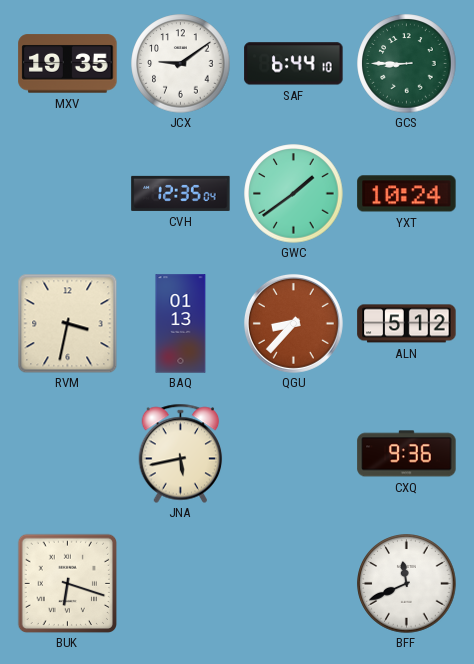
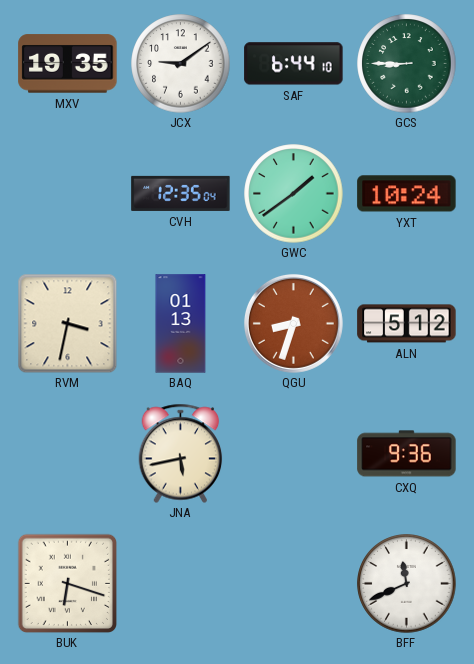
QGU: 8:37 -> 8:33 (293, 323)
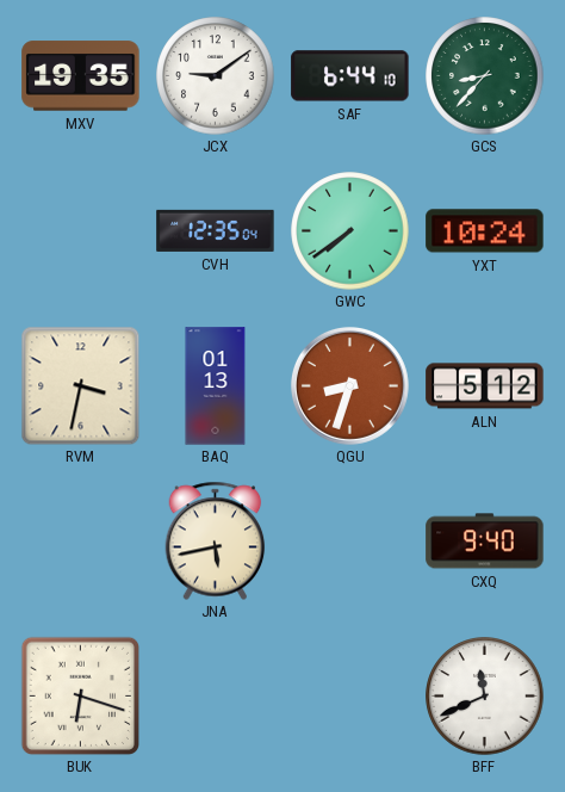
GCS: 8:45 -> 8:37 (485, 76)
GWC: 1:39 -> 7:39 (350, 231)
CXQ: 9:36 -> 9:40 (485, 542)
